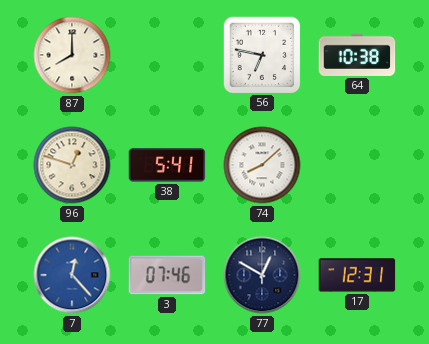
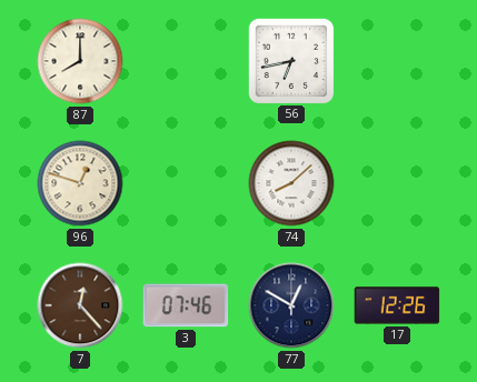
56: 6:47 -> 6:43 (290, 60)
64: 10:38 -> none (357, 55)
38: 5:41 -> none (167, 165)
7 dial: blue -> brown (80, 305)
17: 12:31 -> 12:26 (397, 305)
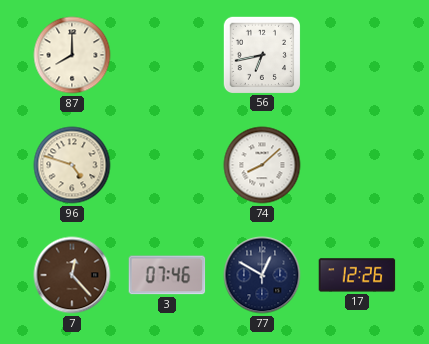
96: 12:48 -> 4:48 (72, 165)
